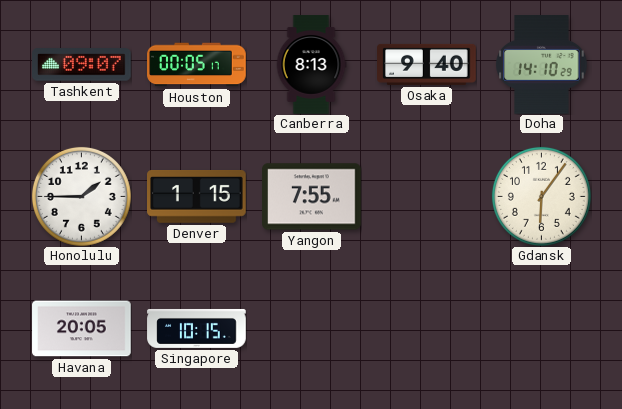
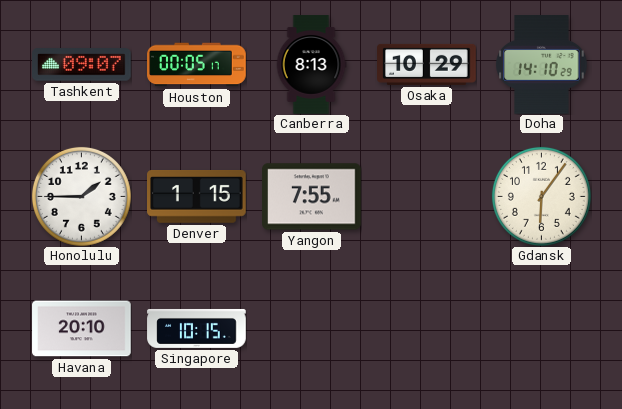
Osaka: 9:40 -> 10:29 (427, 64)
Havana: 20:05 -> 20:10 (82, 329)
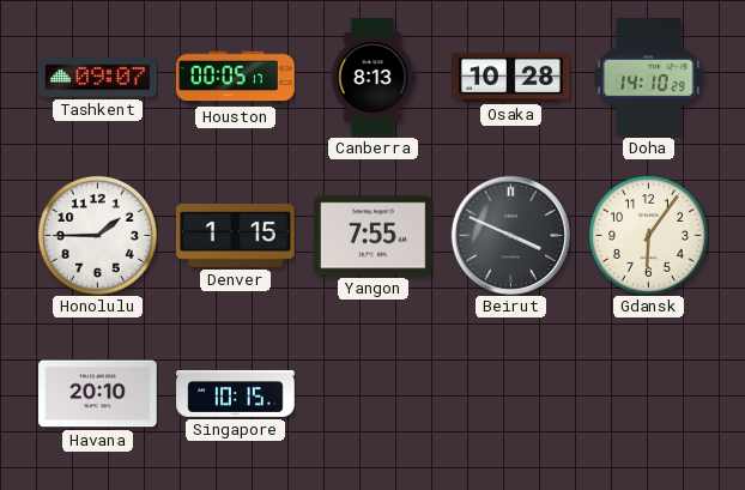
Osaka: 10:29 -> 10:28 (511, 77)
Beirut: none -> 3:49 (510, 235)
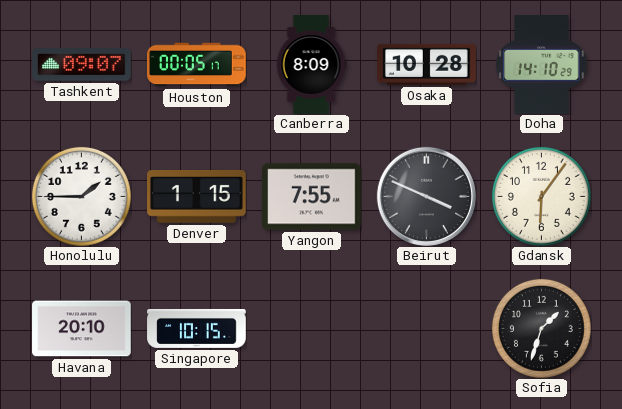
Canberra: 8:13 -> 8:09 (311, 65)
Sofia: none -> 1:33 (541, 328)
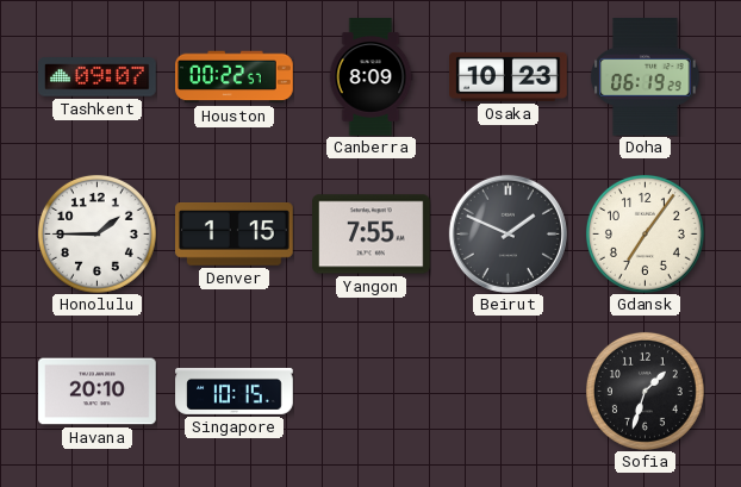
Houston: 00:05 -> 00:22 (235, 77)
Osaka: 10:28 -> 10:23 (509, 76)
Doha: 14:10 -> 06:19 (646, 77)
Beirut: 3:49 -> 1:49 (508, 233)
Gdansk: 6:06 -> 7:06 (645, 233)
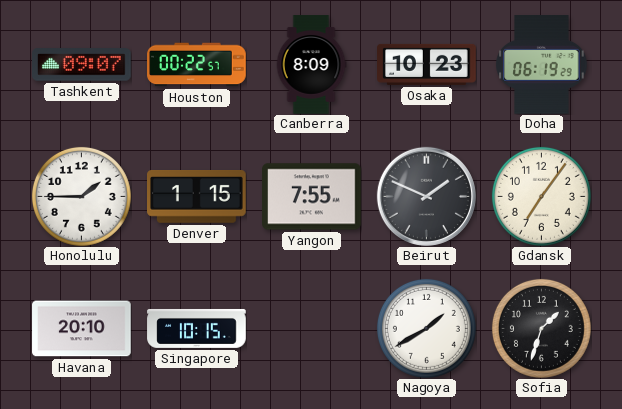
Nagoya: none -> 1:40 (426, 328)
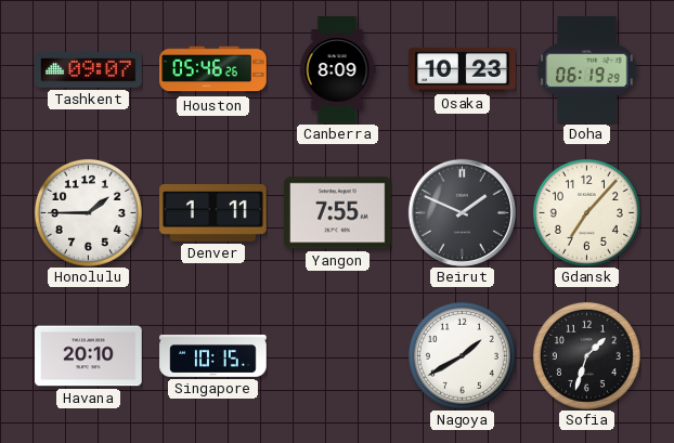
Houston: 00:22 -> 05:46 (213, 70)
Denver: 1:15 -> 1:11 (213, 213)
Gdansk: 7:06 -> 7:07 (586, 212)
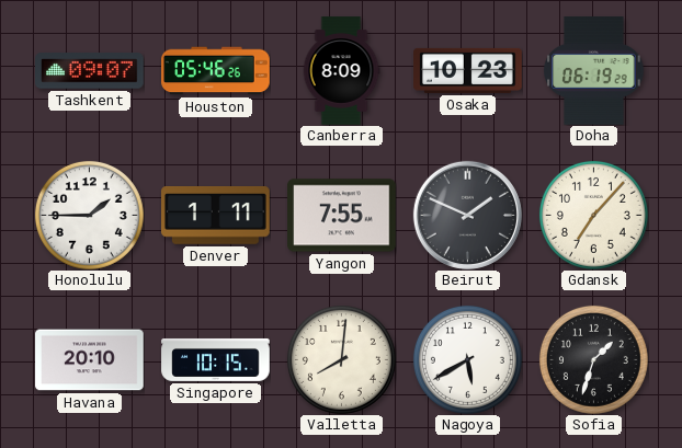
Valletta: none -> 8:01 (341, 359)
Nagoya: 1:40 -> 5:40 (467, 359)
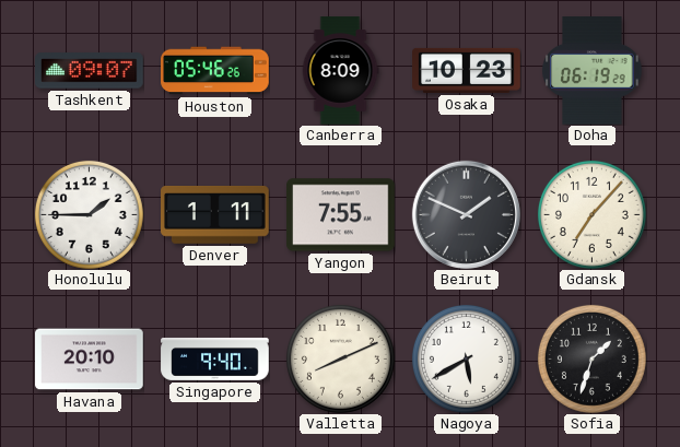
Singapore: 10:15 -> 9:40 (215, 360)
Valletta: 8:01 -> 8:11 (340, 358)
